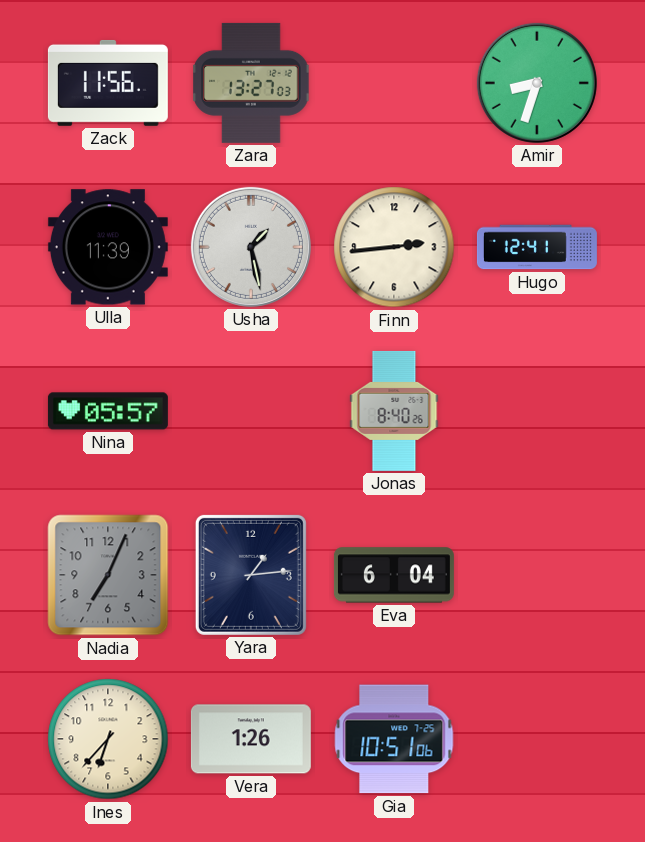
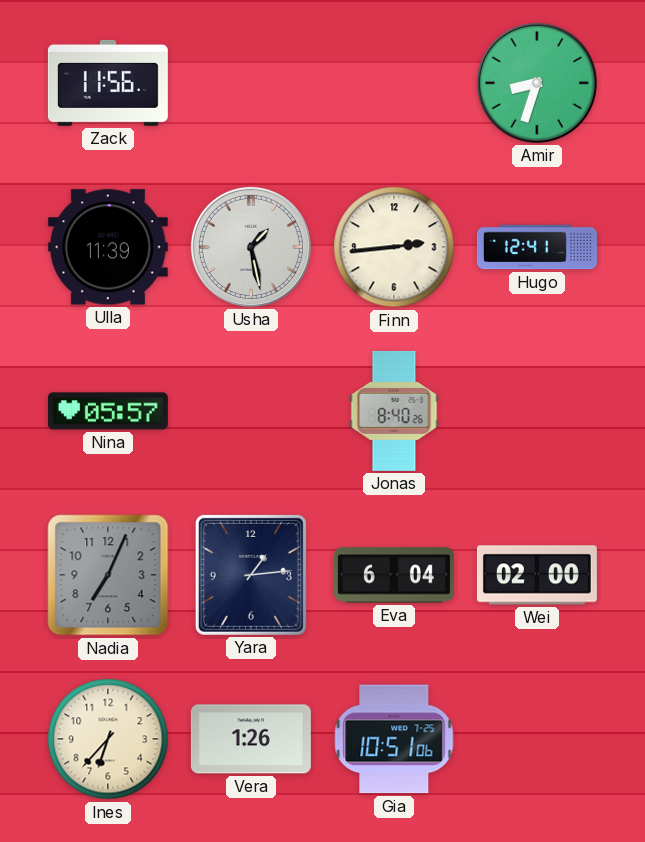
Zara: 13:27 -> none (251, 83)
Wei: none -> 02:00 (537, 575)
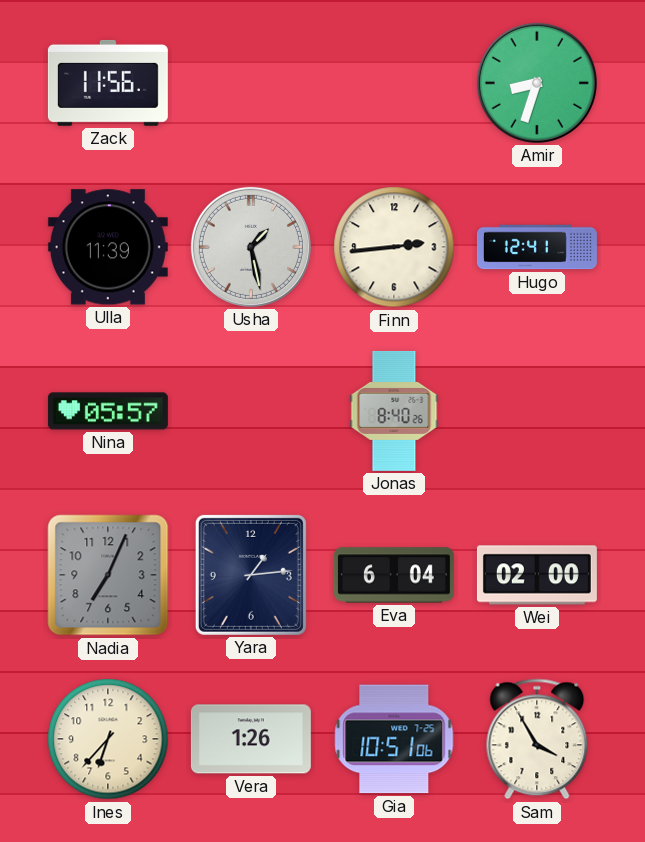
Sam: none -> 3:55 (537, 739)
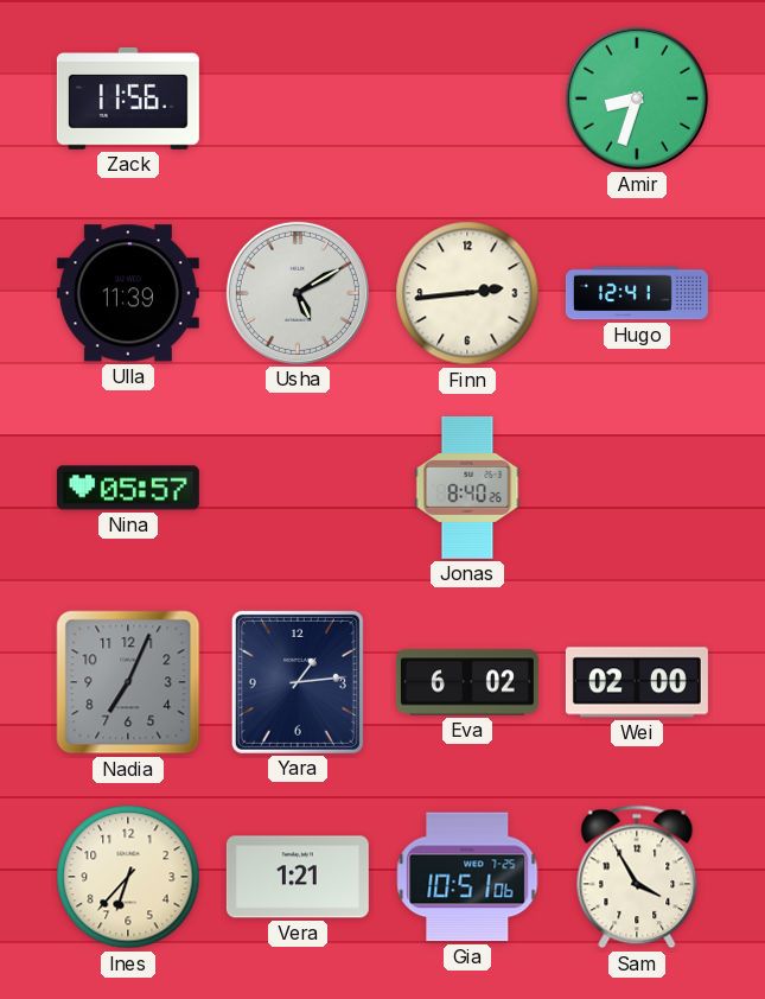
Usha: 1:28 -> 5:10 (298, 293)
Eva: 6:04 -> 6:02 (467, 682)
Vera: 1:26 -> 1:21 (298, 877)
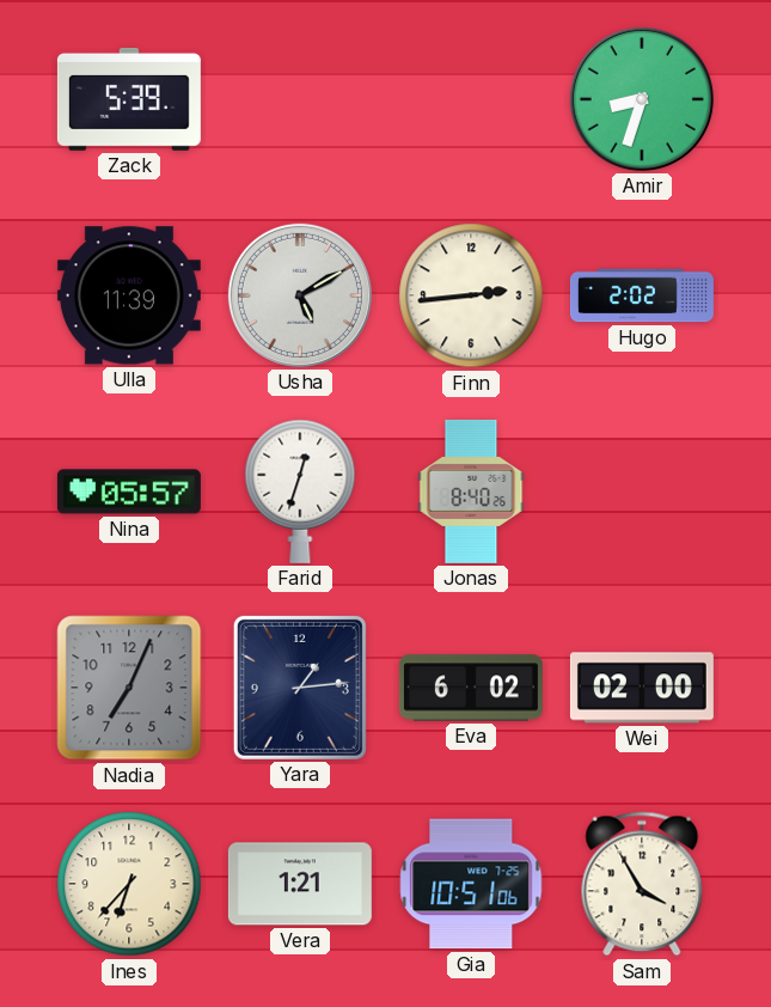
Zack: 11:56 -> 5:39 (129, 99)
Hugo: 12:41 -> 2:02 (642, 295)
Farid: none -> 12:33 (300, 492)
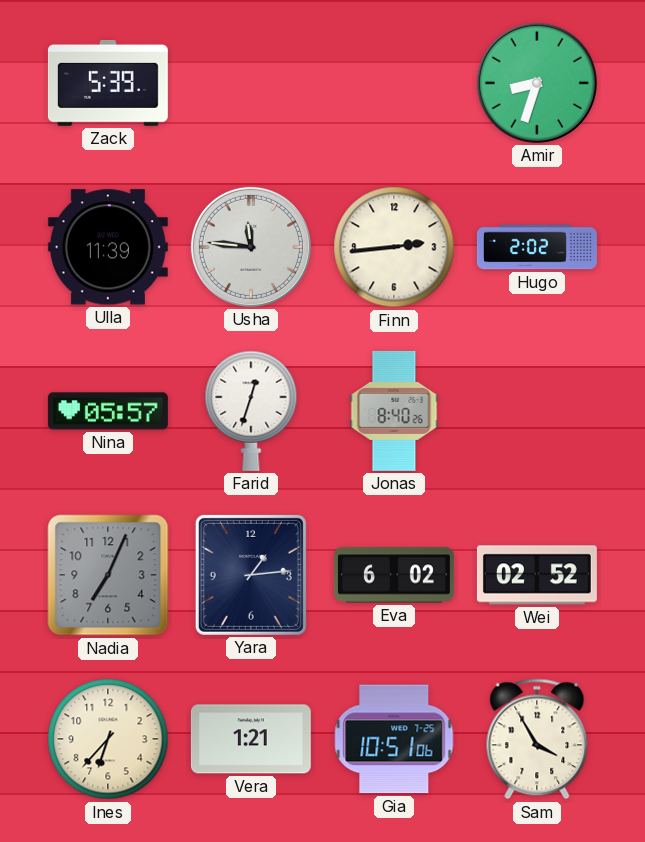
Usha: 5:10 -> 11:46 (251, 247)
Wei: 02:00 -> 02:52 (537, 575)
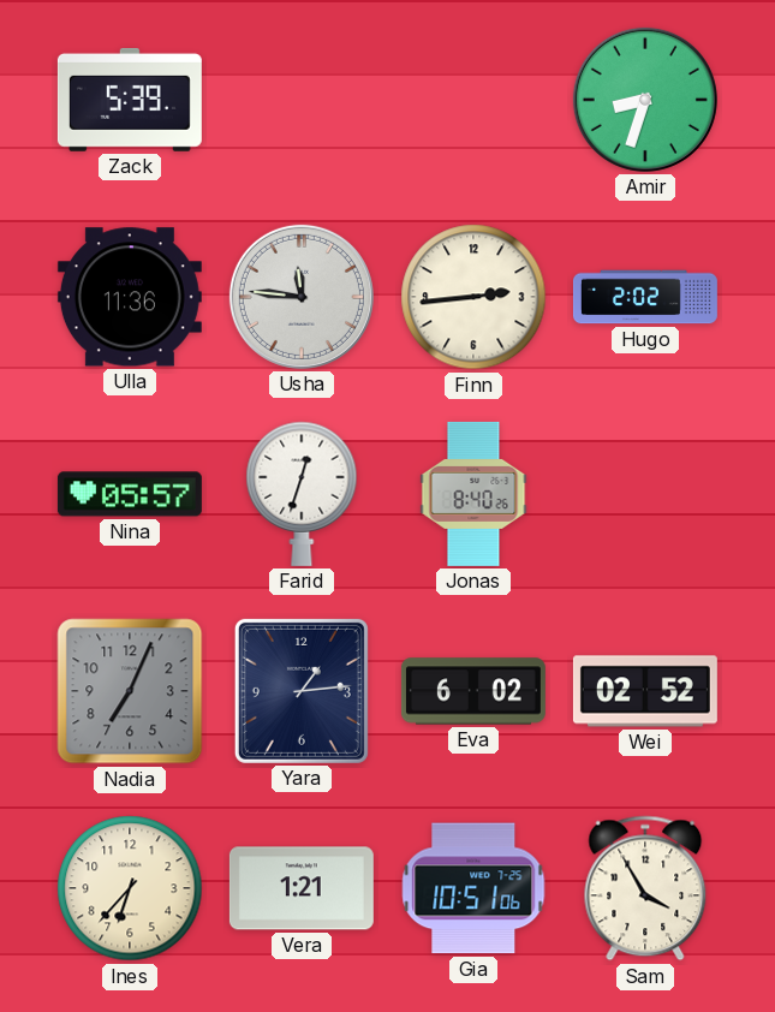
Ulla: 11:39 -> 11:36 (130, 297)
